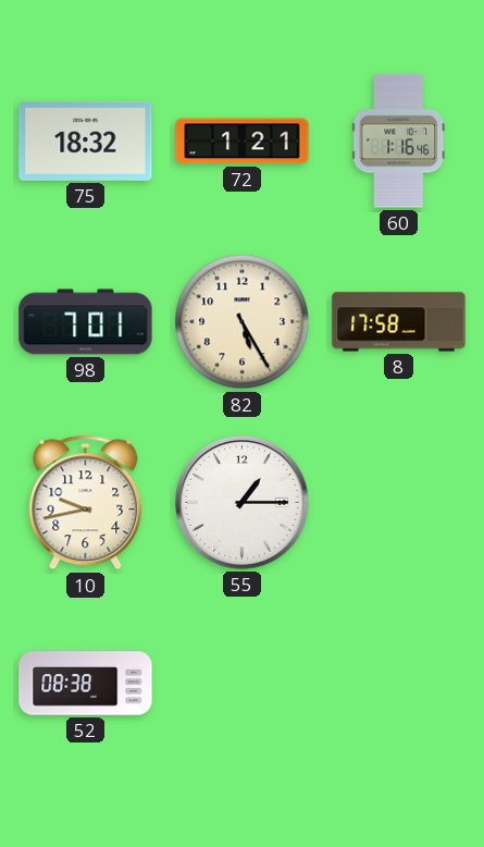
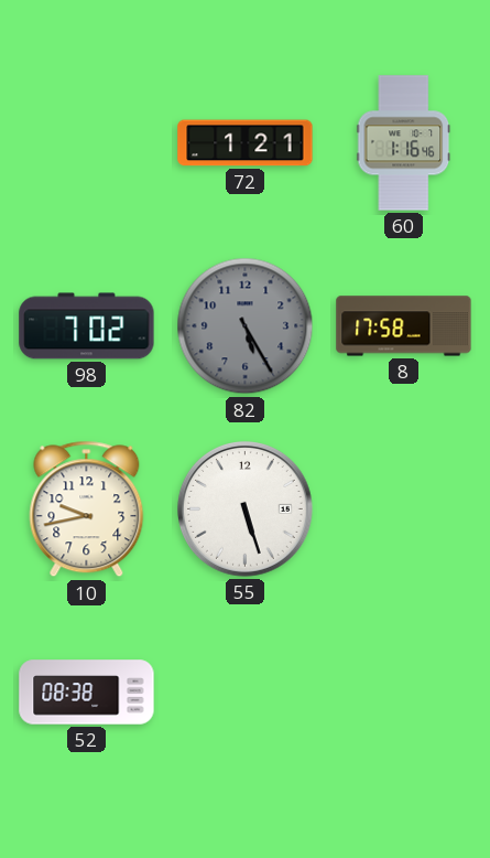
75: 18:32 -> none (86, 140)
98: 7:01 -> 7:02 (87, 326)
82 dial: cream -> grey (246, 326)
55: 1:15 -> 5:27 (246, 510)
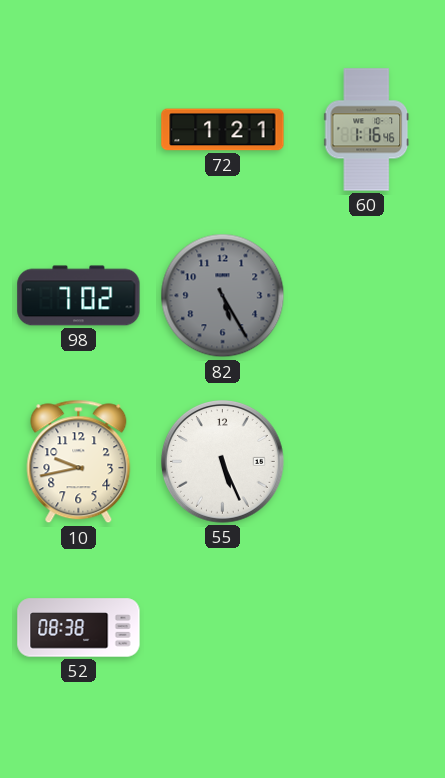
8: 17:58 -> none (404, 326)
55: 5:27 -> 5:26 (223, 462)
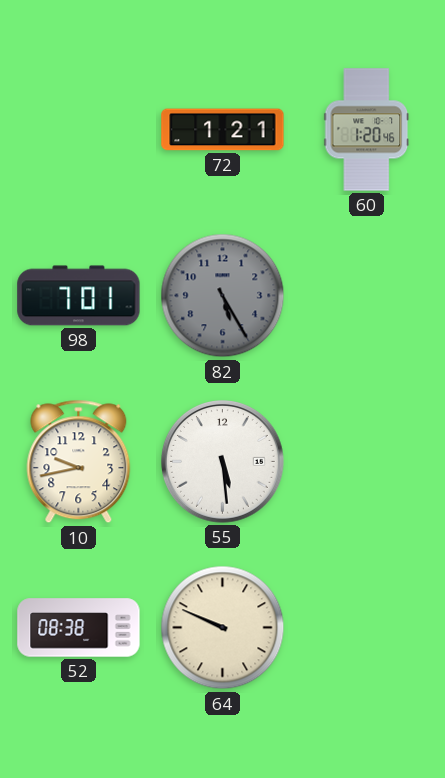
60: 1:16 -> 1:20 (367, 130)
98: 7:02 -> 7:01 (79, 296)
55: 5:26 -> 5:29 (223, 462)
64: none -> 9:49 (223, 628)
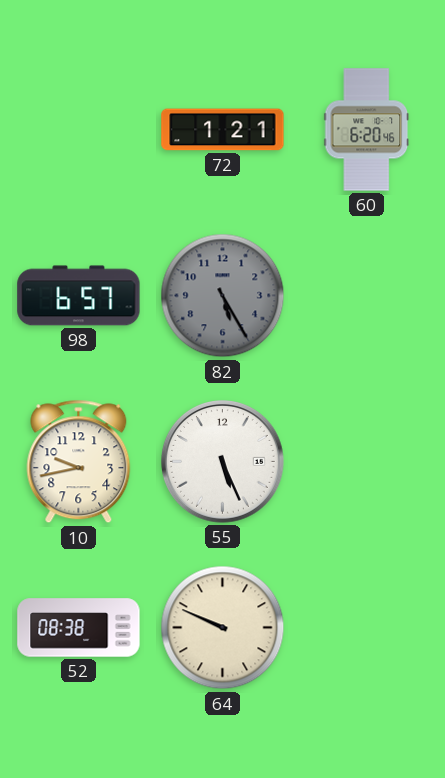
60: 1:20 -> 6:20 (367, 130)
98: 7:01 -> 6:57 (79, 296)
55: 5:29 -> 5:26 (223, 462)
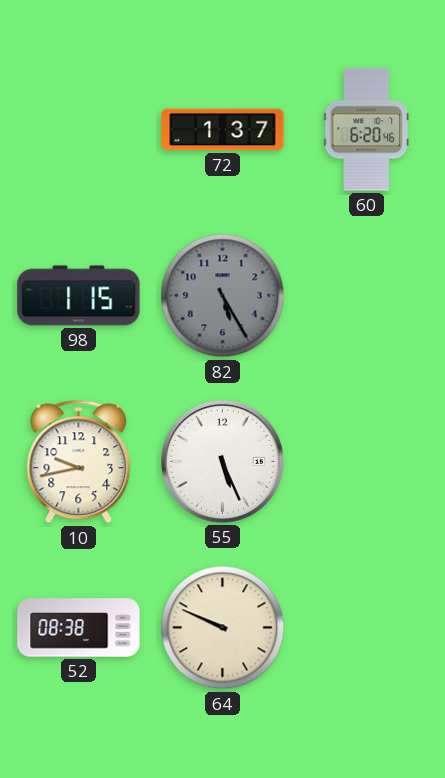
72: 1:21 -> 1:37 (223, 130)
98: 6:57 -> 1:15 (79, 296)
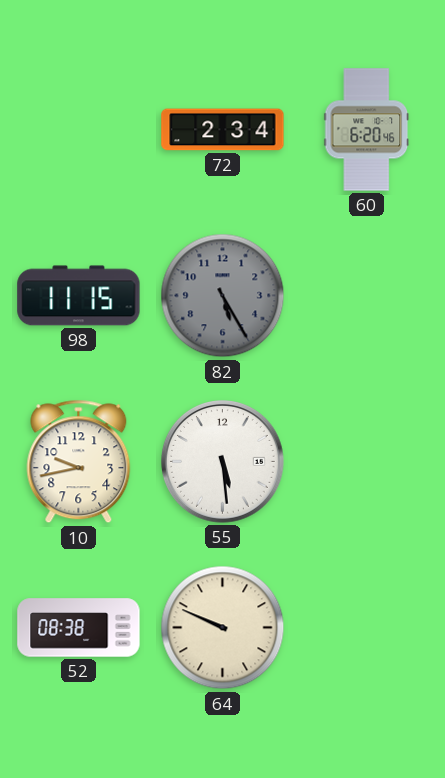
72: 1:37 -> 2:34 (223, 130)
98: 1:15 -> 11:15 (79, 296)
55: 5:26 -> 5:29 (223, 462)
